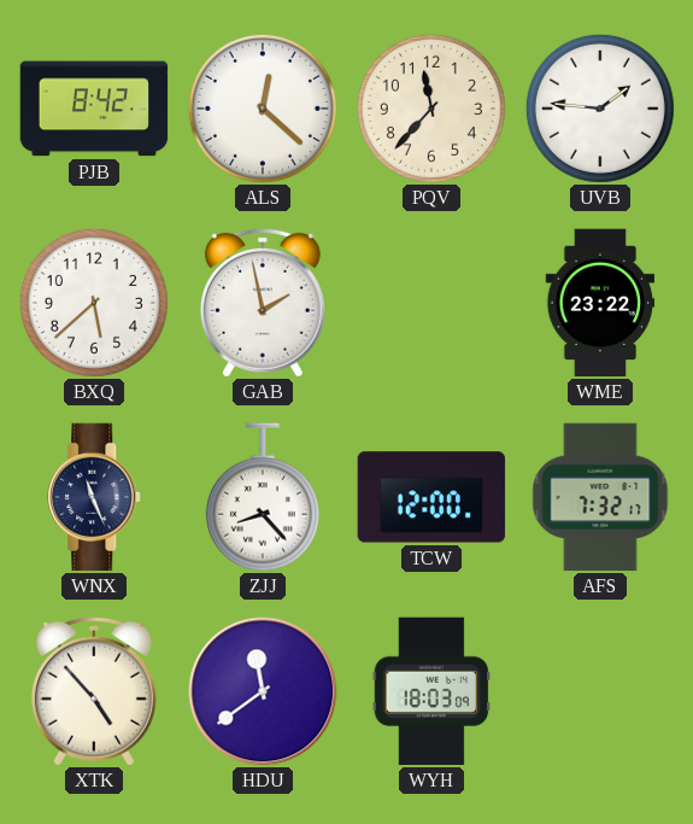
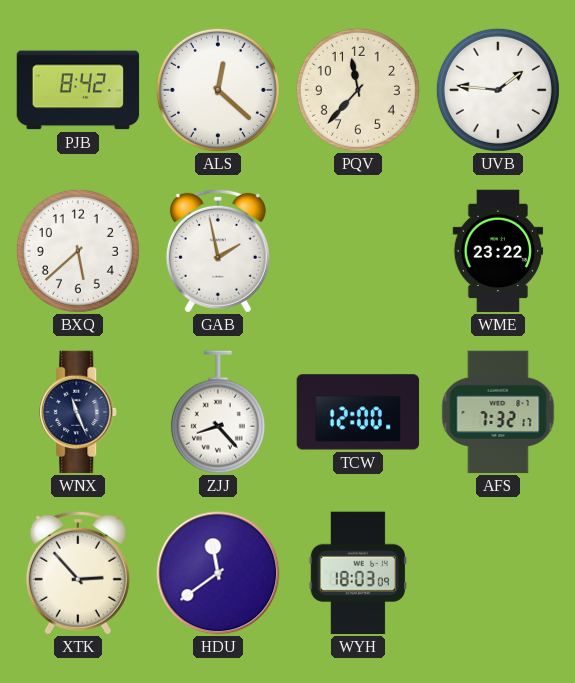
XTK: 4:53 -> 2:53 (78, 573)
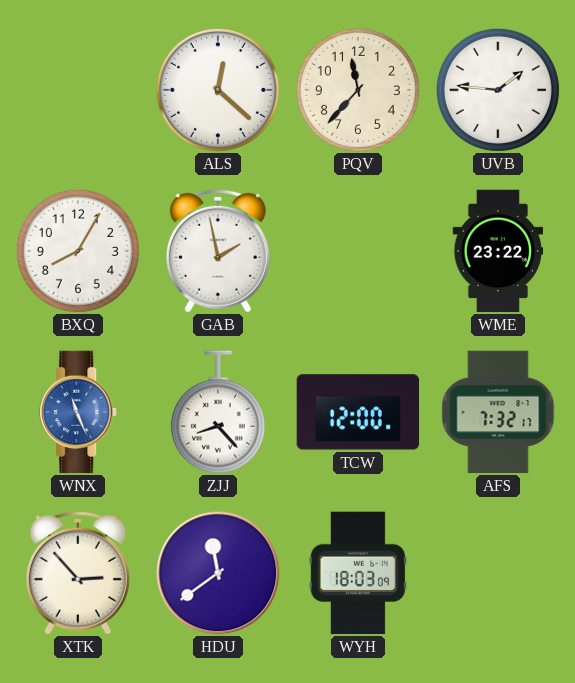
PJB: 8:42 -> none (78, 90)
BXQ: 5:38 -> 8:05 (78, 251)
WNX dial: navy -> blue (79, 412)
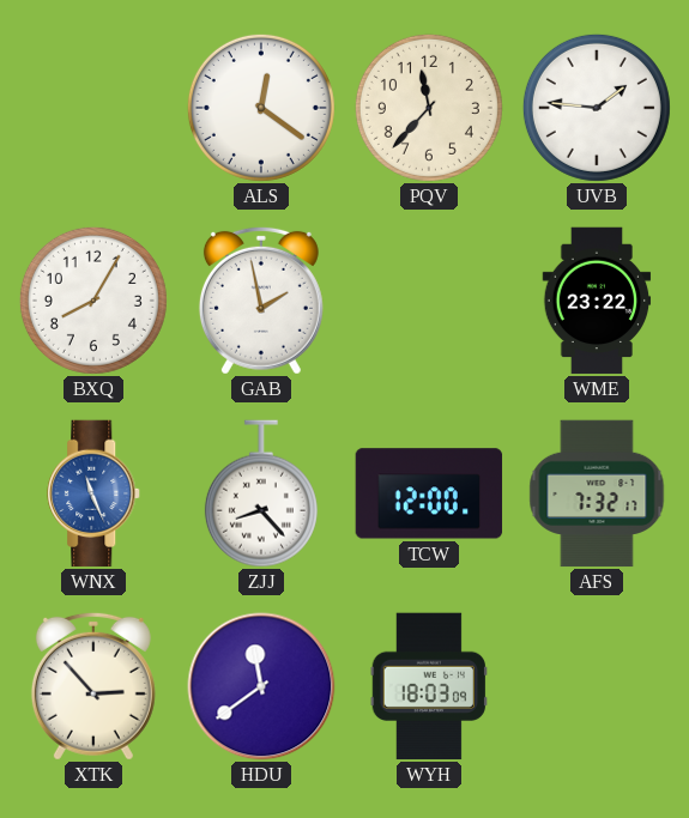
ALS: 12:22 -> 12:21 (261, 108)
